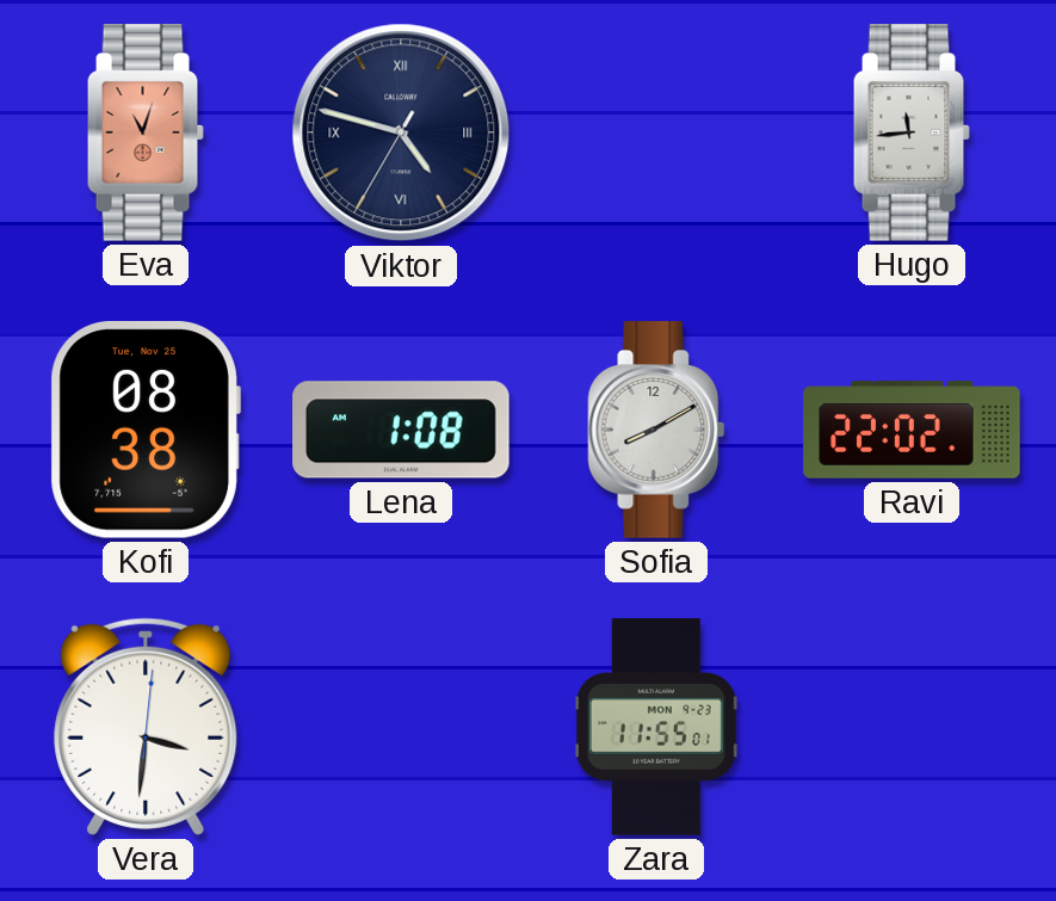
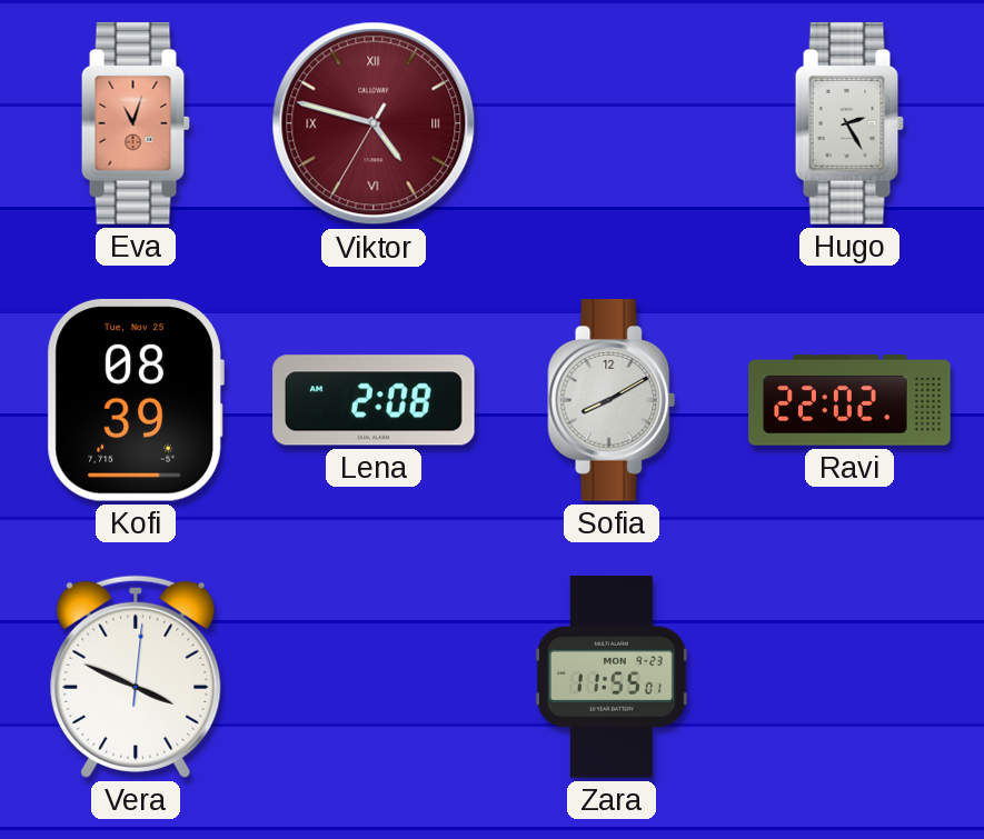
Viktor dial: navy -> burgundy (374, 123)
Hugo: 11:44 -> 2:25 (849, 123)
Kofi: 08:38 -> 08:39 (136, 400)
Lena: 1:08 -> 2:08 (374, 400)
Vera: 3:31 -> 3:49 (136, 677)
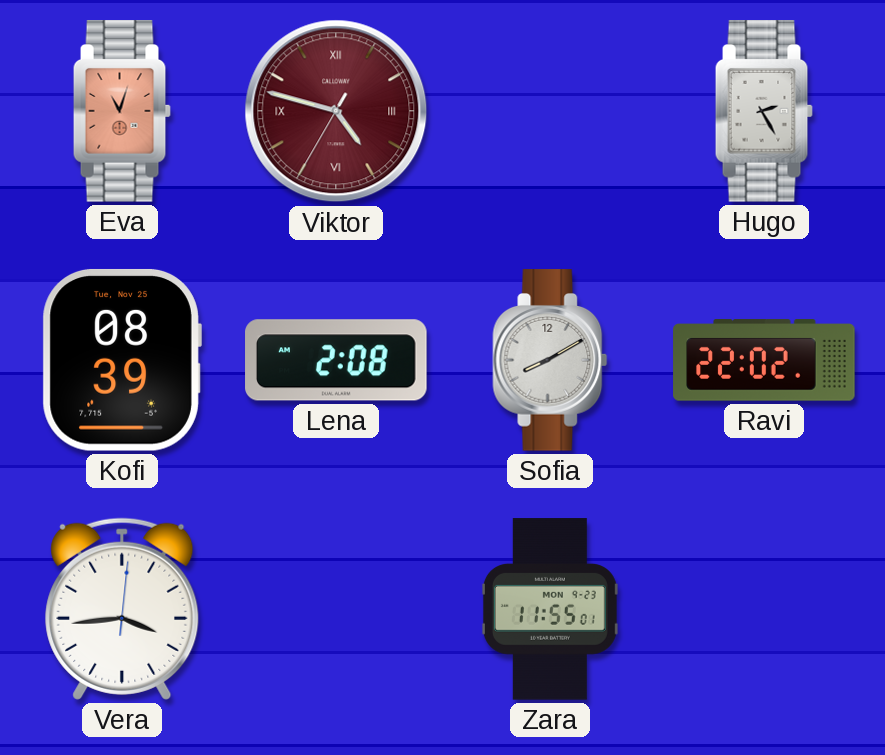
Vera: 3:49 -> 3:44 (122, 609)
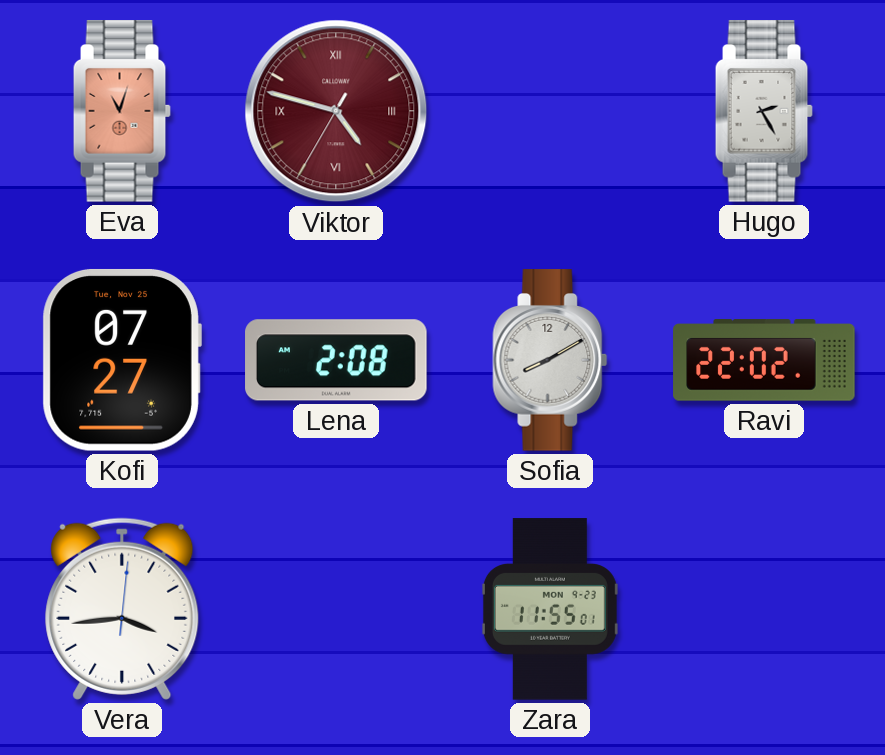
Kofi: 08:39 -> 07:27 (122, 360)
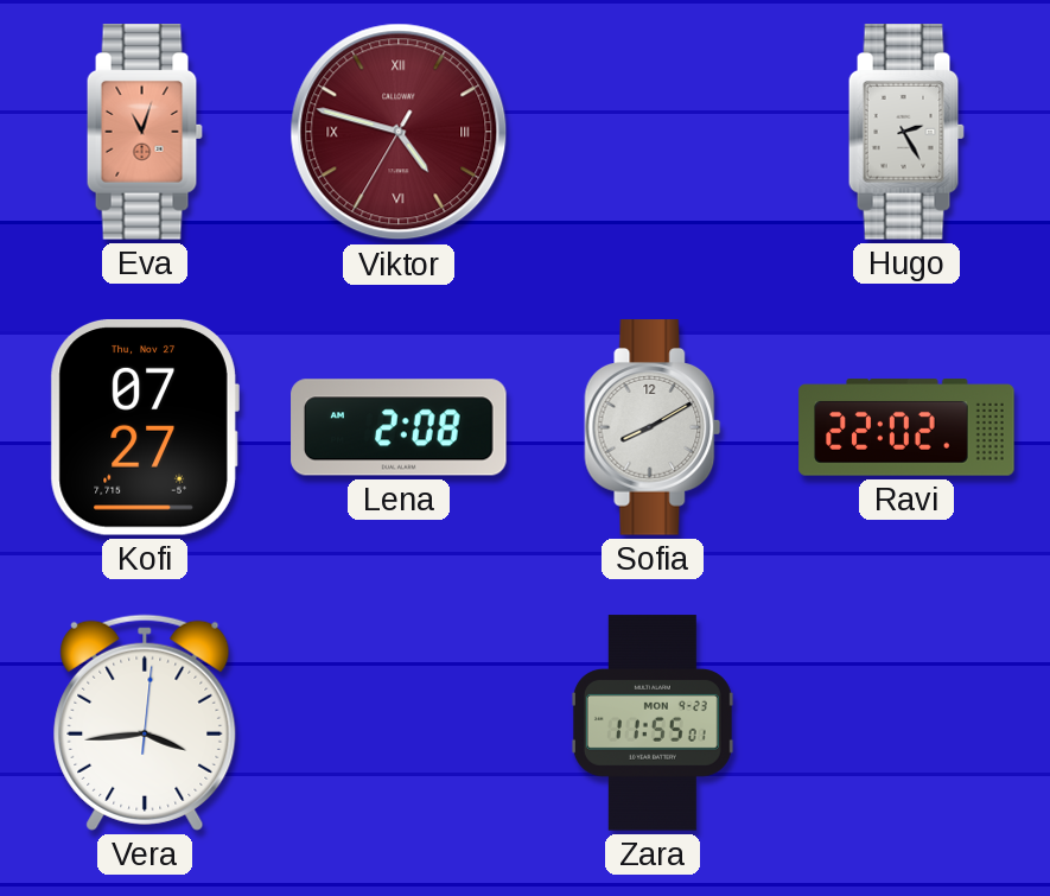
Kofi date: Tue, Nov 25 -> Thu, Nov 27 (145, 427)
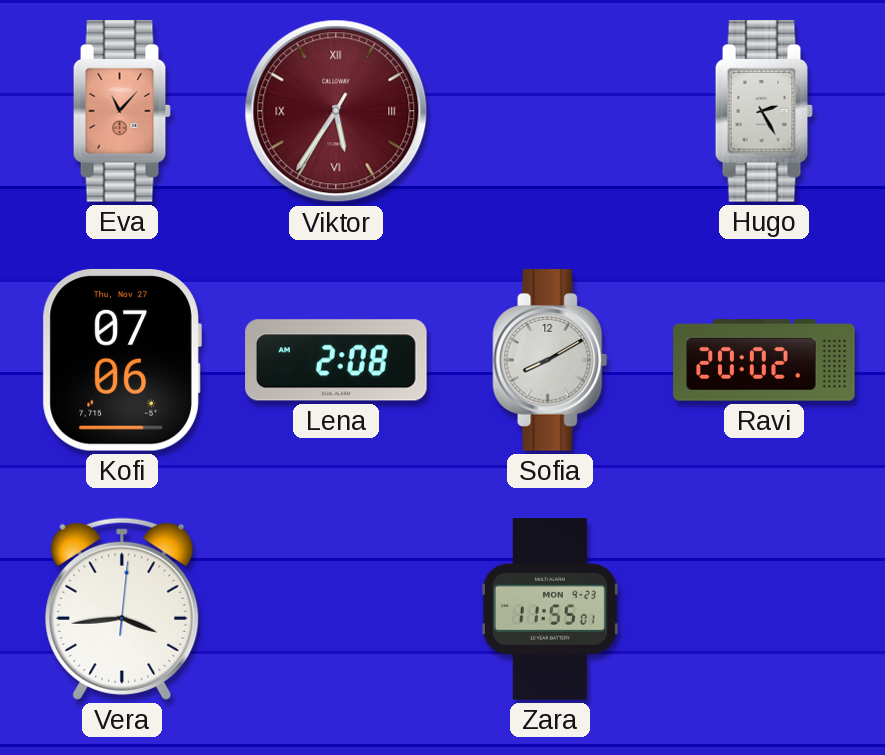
Eva: 11:03 -> 11:07 (122, 111)
Viktor: 4:47 -> 5:35 (336, 111)
Kofi: 07:27 -> 07:06 (122, 360)
Ravi: 22:02 -> 20:02 (764, 360)
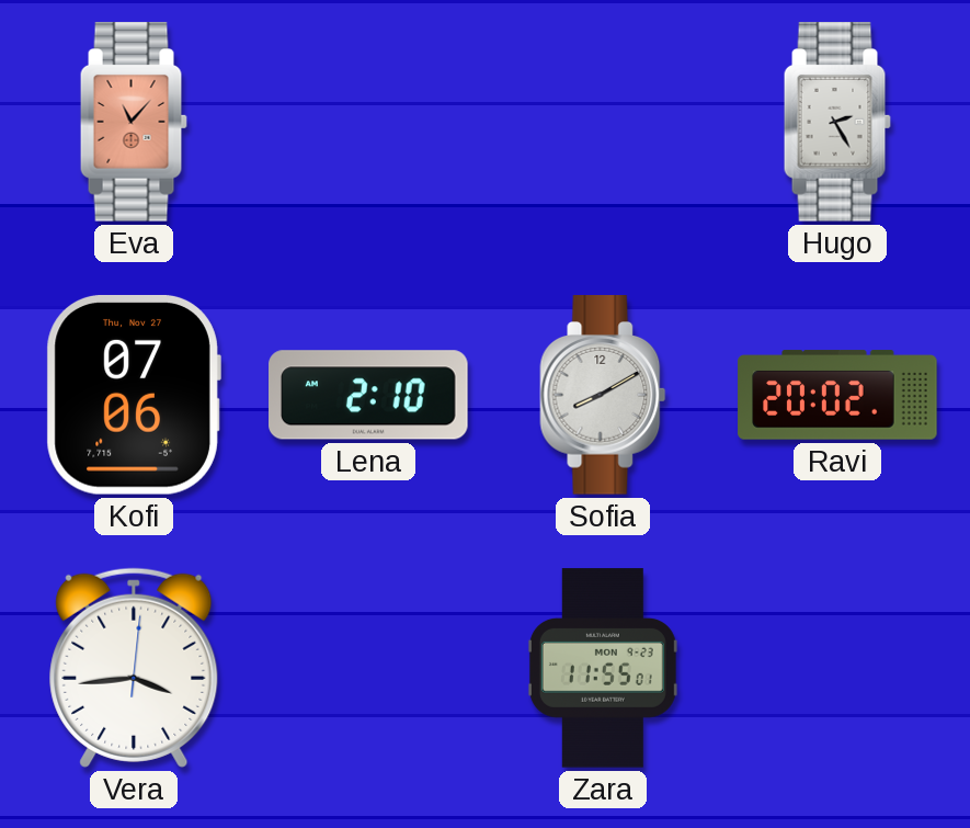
Viktor: 5:35 -> none (336, 111)
Lena: 2:08 -> 2:10 (368, 395)
